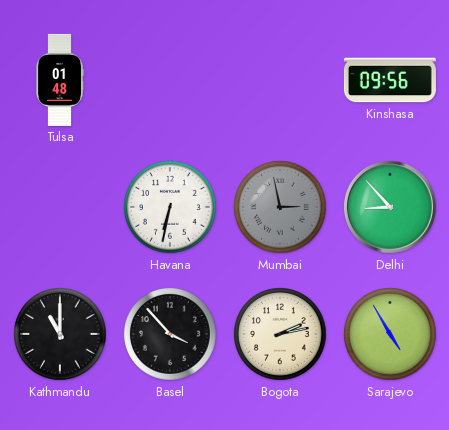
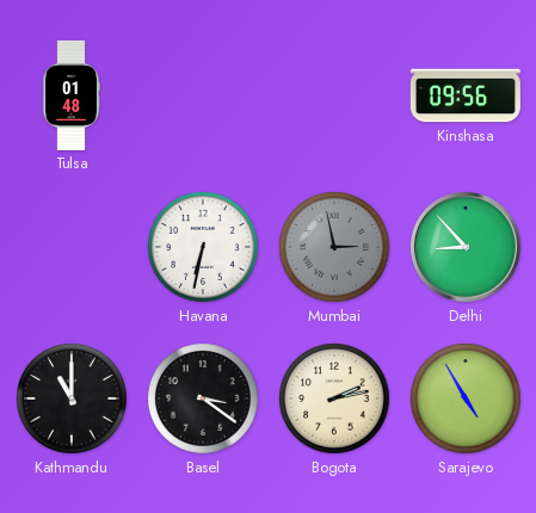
Basel: 3:53 -> 3:21 (203, 398)
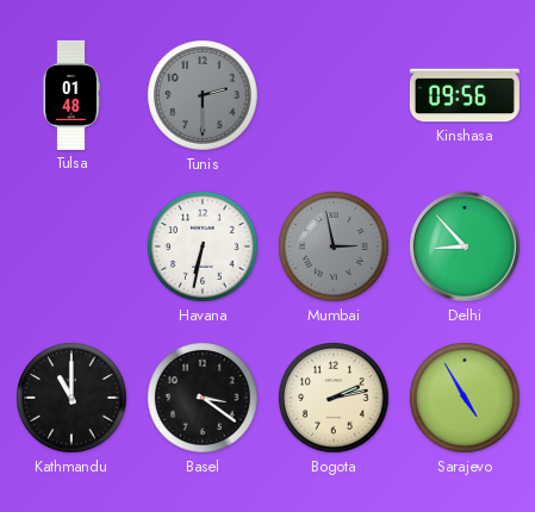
Tunis: none -> 2:30 (203, 95)
